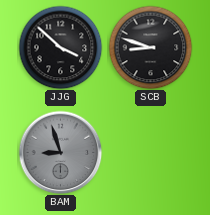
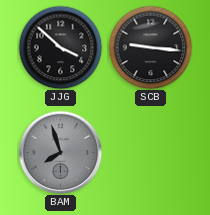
SCB: 8:48 -> 9:16 (150, 47)
BAM: 8:57 -> 7:57 (60, 152)
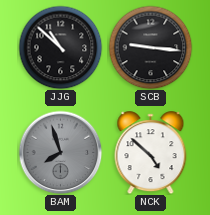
JJG: 3:52 -> 10:52 (60, 47)
NCK: none -> 4:52 (151, 153)
